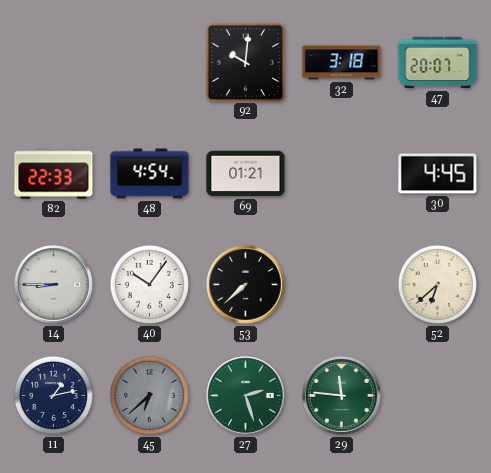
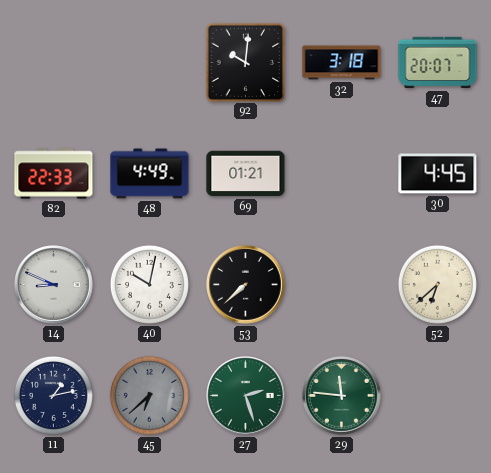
48: 4:54 -> 4:49 (150, 174)
14: 8:45 -> 8:49 (54, 285)
40: 10:06 -> 10:02 (149, 284)
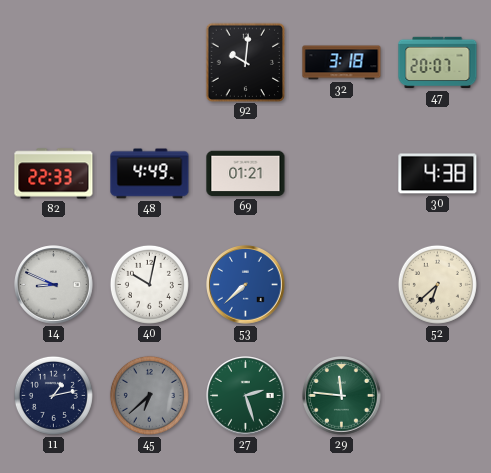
30: 4:45 -> 4:38 (438, 174)
53 dial: black -> blue (246, 285)
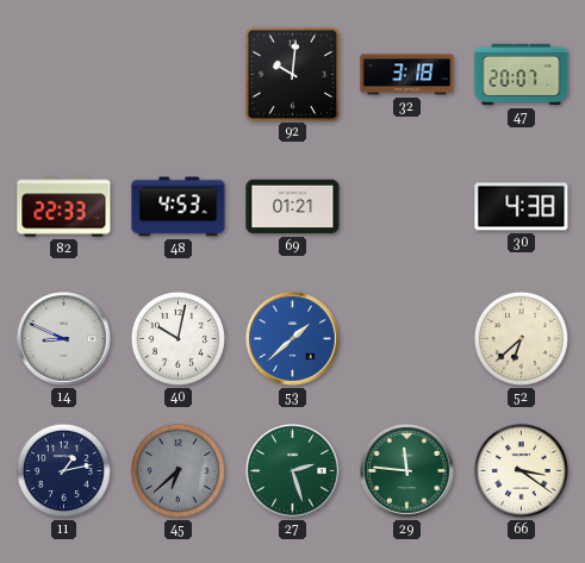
48: 4:49 -> 4:53 (179, 207)
53: 7:38 -> 1:38 (293, 339)
66: none -> 3:21 (521, 470)
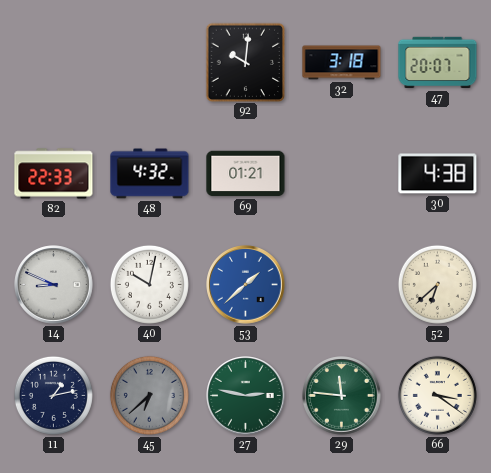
48: 4:53 -> 4:32 (150, 174)
27: 2:27 -> 2:47 (246, 396)
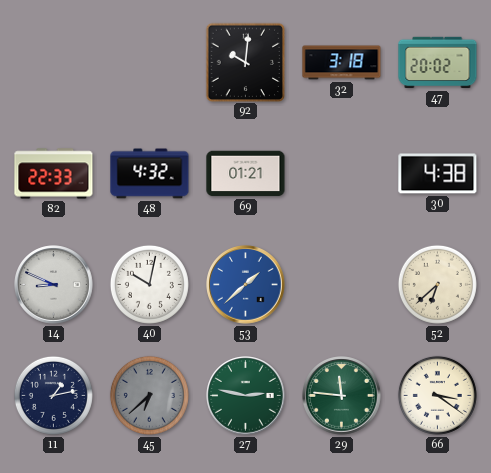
47: 20:07 -> 20:02 (438, 63)
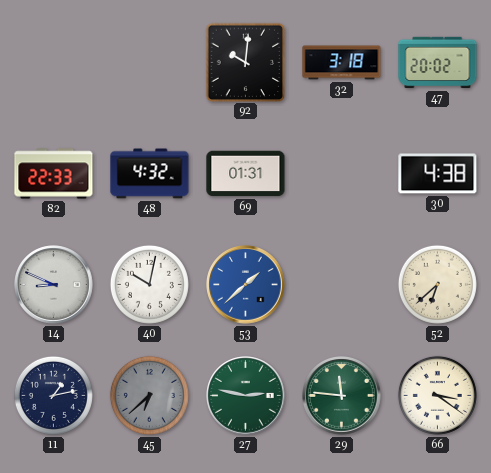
69: 01:21 -> 01:31 (246, 174)
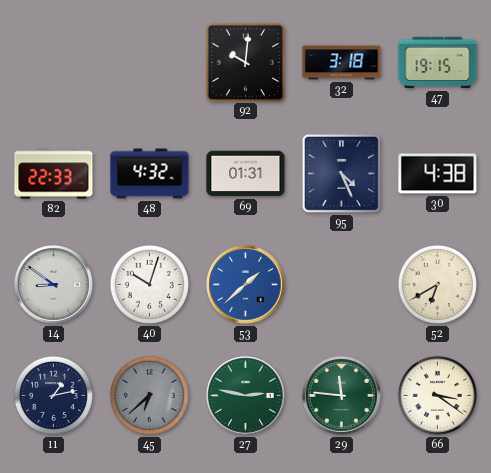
47: 20:02 -> 19:15 (438, 63)
95: none -> 4:26 (341, 173)
14: 8:49 -> 8:51 (54, 285)
40: 10:02 -> 10:03 (149, 284)
52: 6:38 -> 6:40 (437, 284)
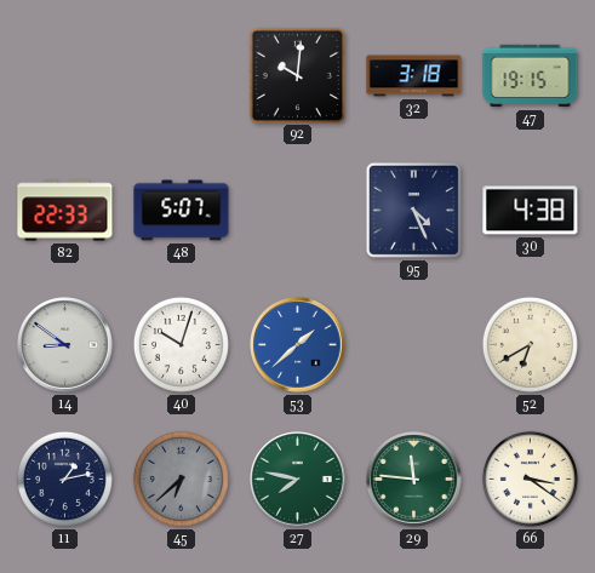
48: 4:32 -> 5:07 (182, 211)
69: 01:31 -> none (246, 174)
27: 2:47 -> 7:47 (298, 480)
